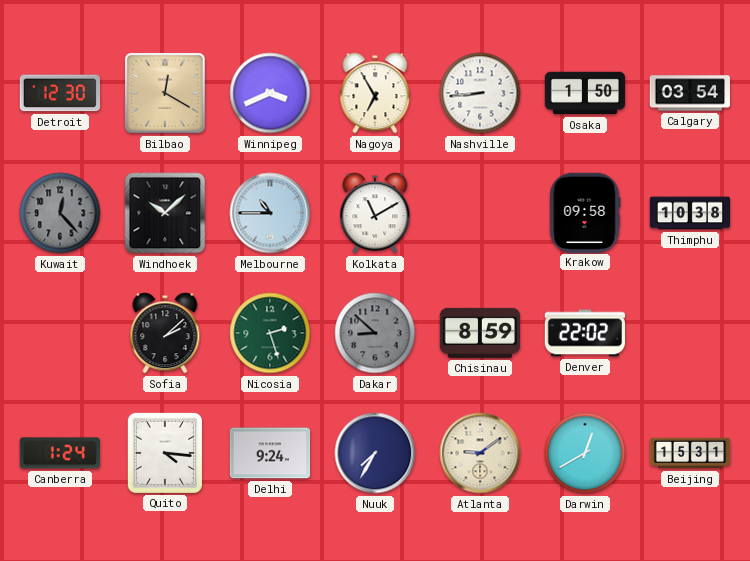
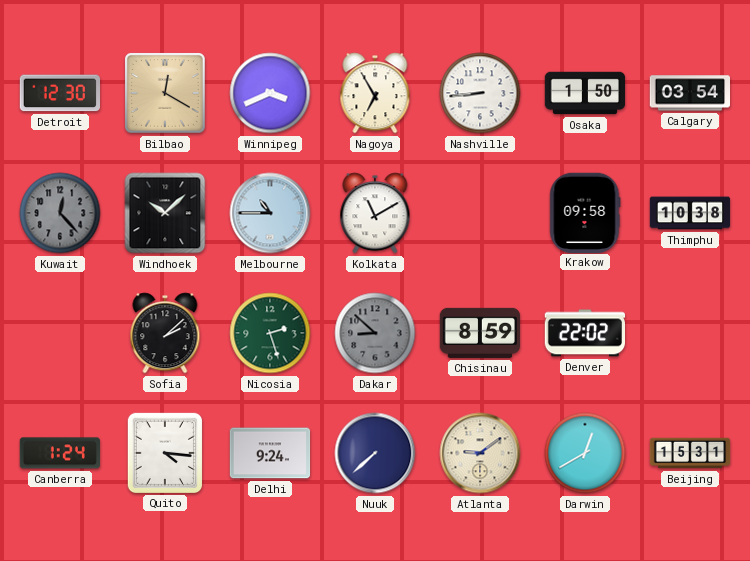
Nuuk: 7:35 -> 7:38 (375, 453)
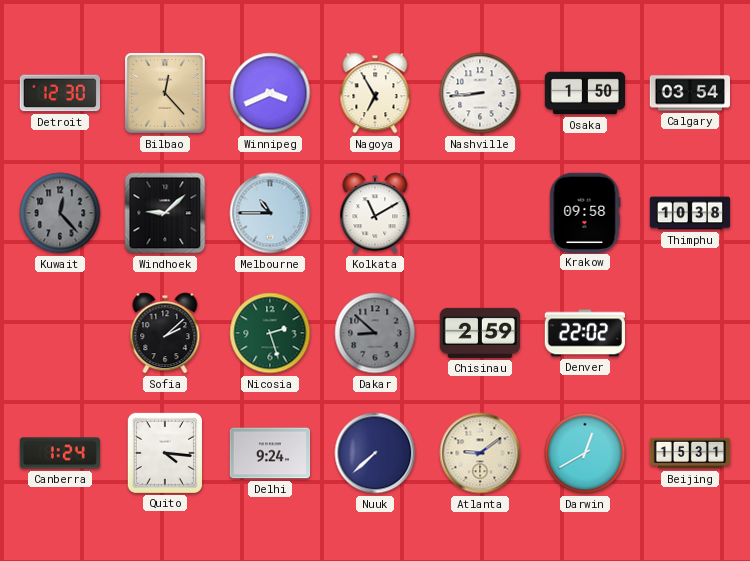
Bilbao: 12:20 -> 12:23 (165, 93)
Windhoek: 10:08 -> 9:08 (165, 213)
Chisinau: 8:59 -> 2:59 (480, 333)
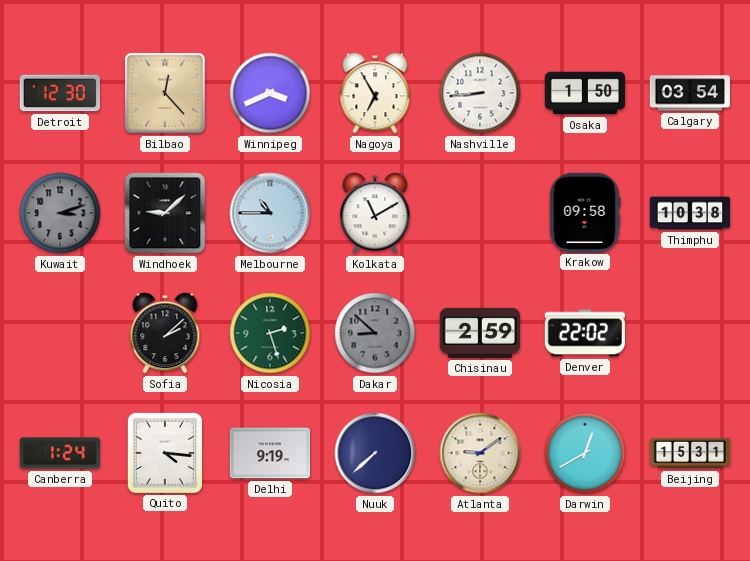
Kuwait: 12:23 -> 3:12 (60, 213)
Delhi: 9:24 -> 9:19 (270, 453)
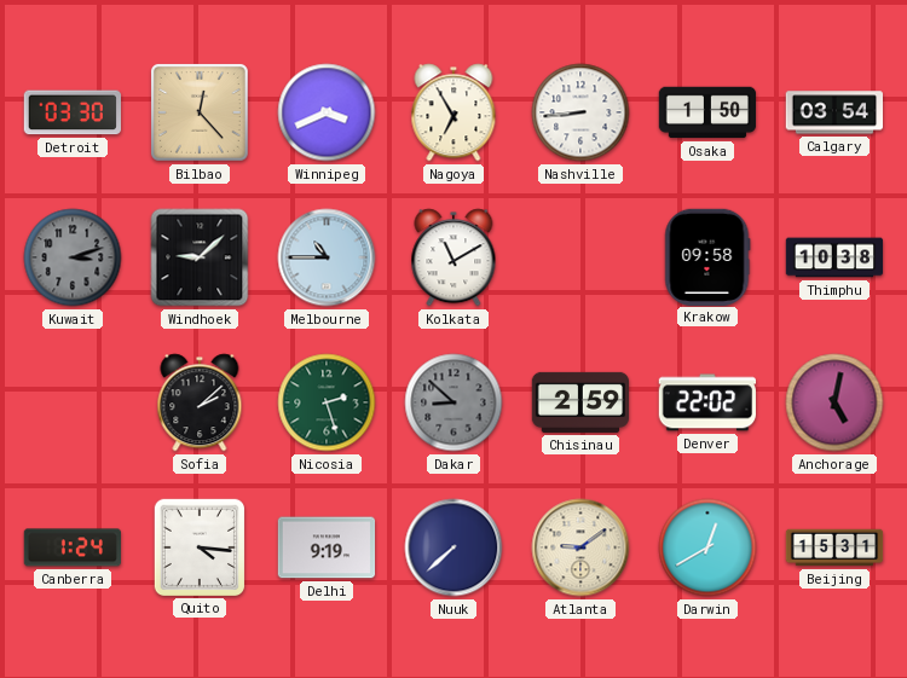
Detroit: 12:30 -> 03:30 (71, 112)
Anchorage: none -> 5:02 (834, 402)
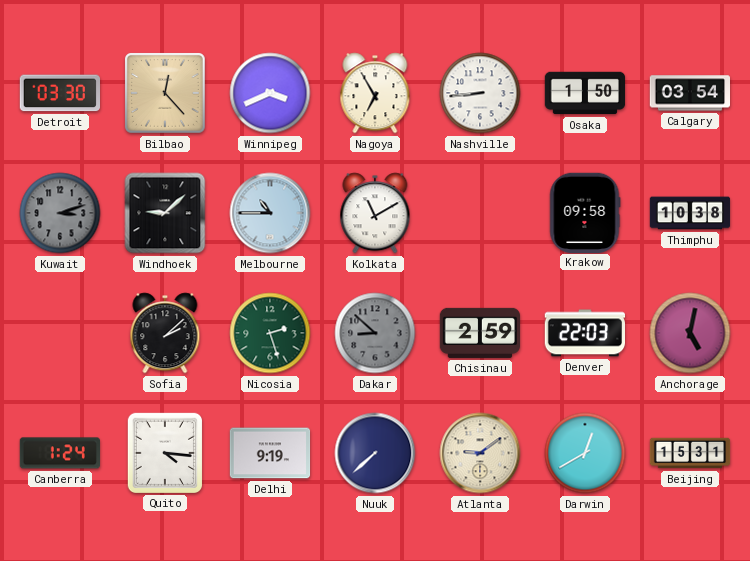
Denver: 22:02 -> 22:03 (584, 333)
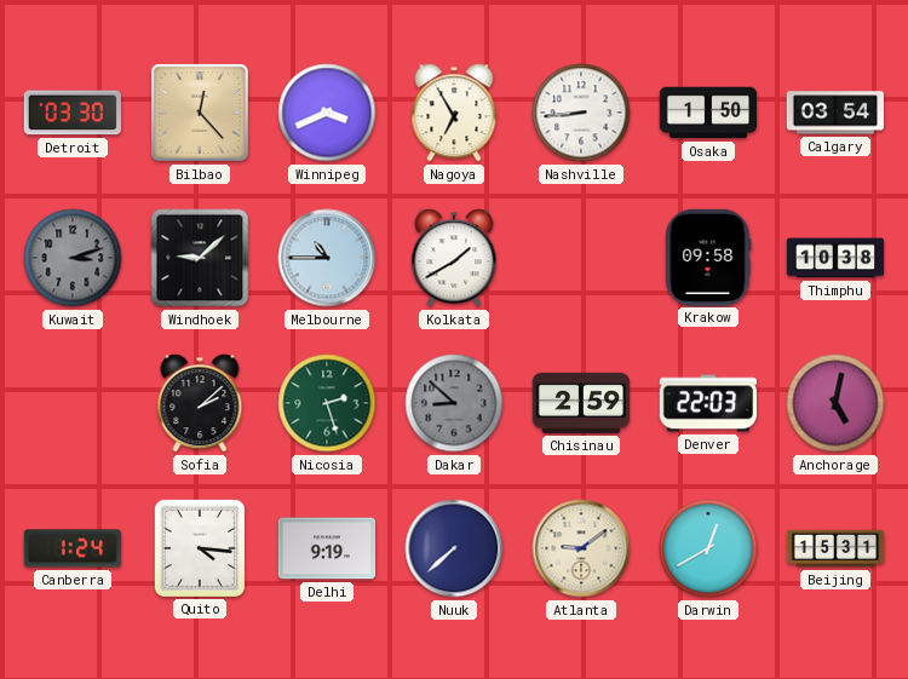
Kolkata: 11:10 -> 1:40 (454, 258)
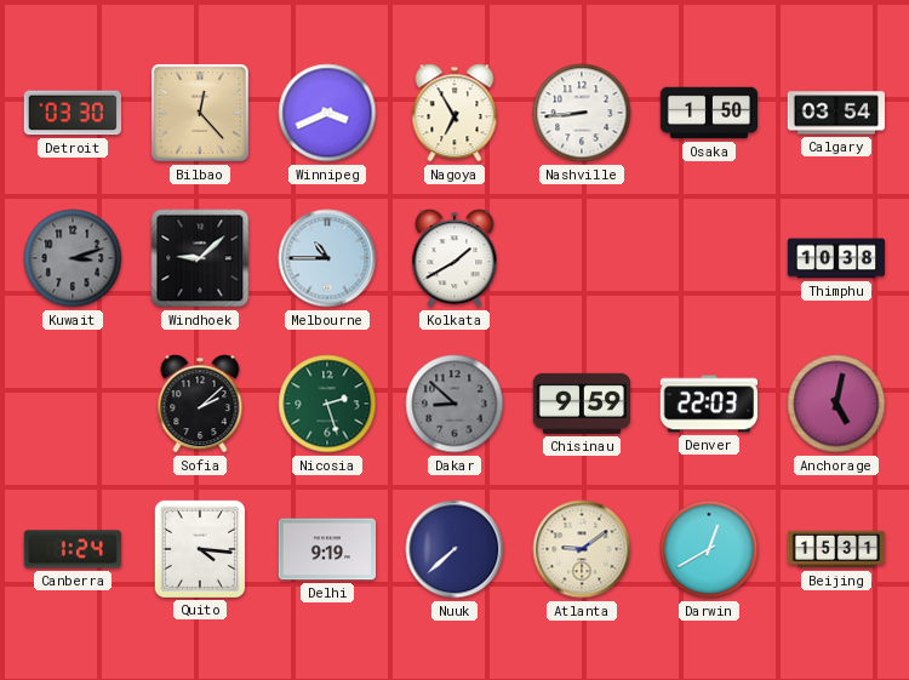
Krakow: 09:58 -> none (708, 257)
Chisinau: 2:59 -> 9:59 (582, 404)
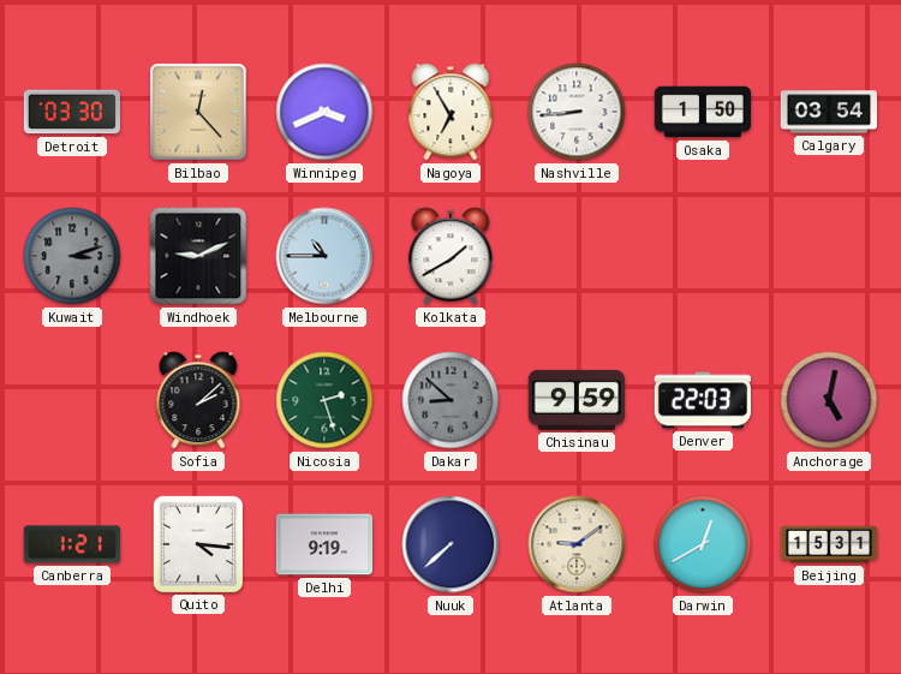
Windhoek: 9:08 -> 9:11 (198, 256)
Thimphu: 10:38 -> none (836, 258)
Canberra: 1:24 -> 1:21 (71, 544)
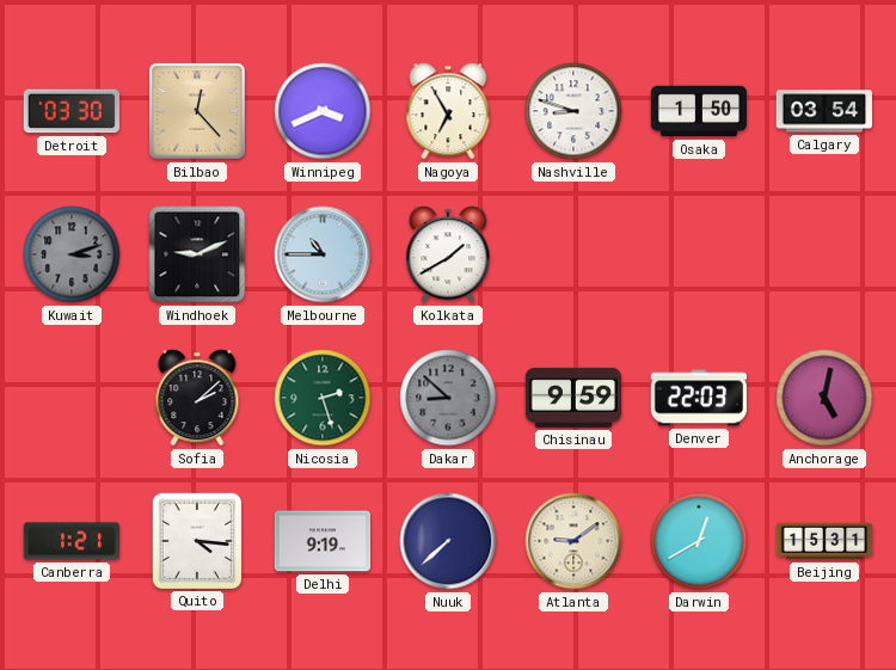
Nashville: 8:44 -> 8:48 (573, 111)
